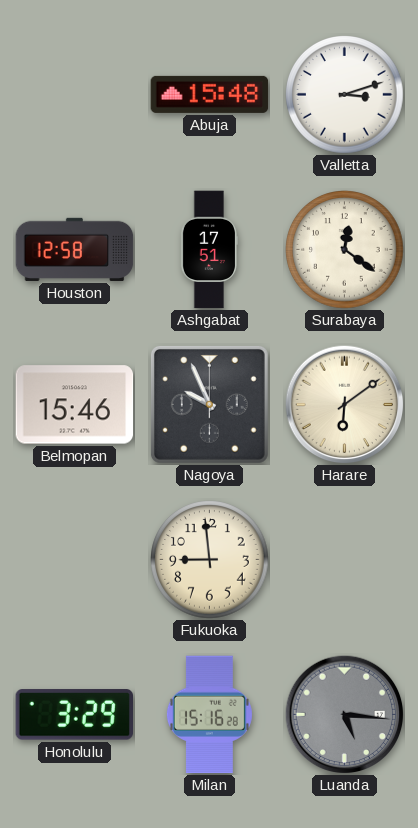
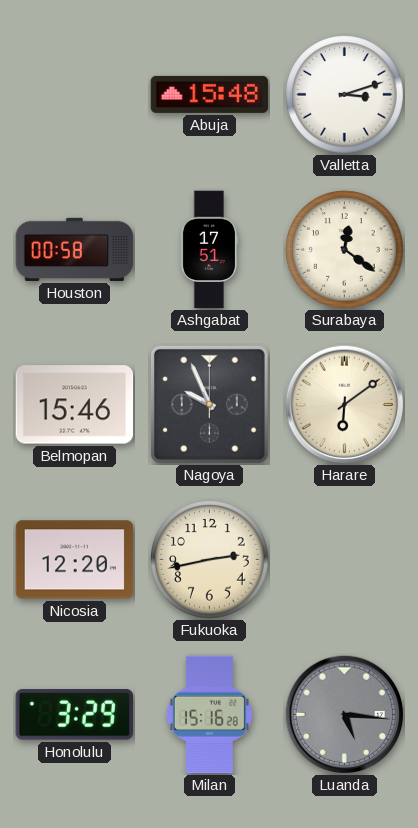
Houston: 12:58 -> 00:58 (75, 249)
Nicosia: none -> 12:20 (75, 560)
Fukuoka: 8:59 -> 2:43 (210, 560)
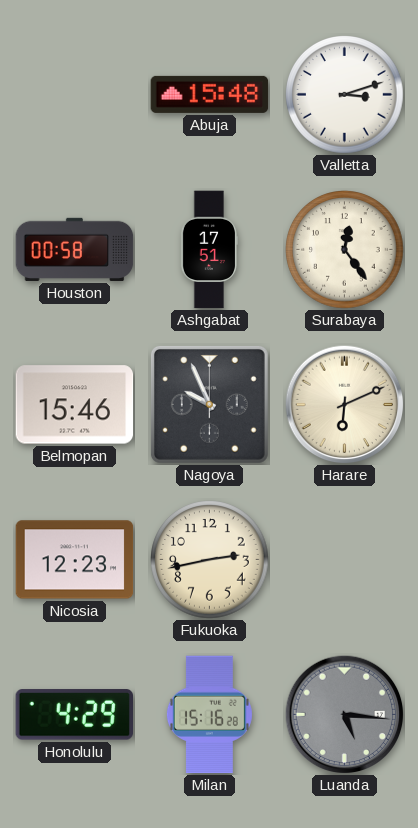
Surabaya: 12:21 -> 12:24 (345, 250)
Harare: 6:09 -> 6:11 (344, 404)
Nicosia: 12:20 -> 12:23 (75, 560)
Honolulu: 3:29 -> 4:29 (74, 715)
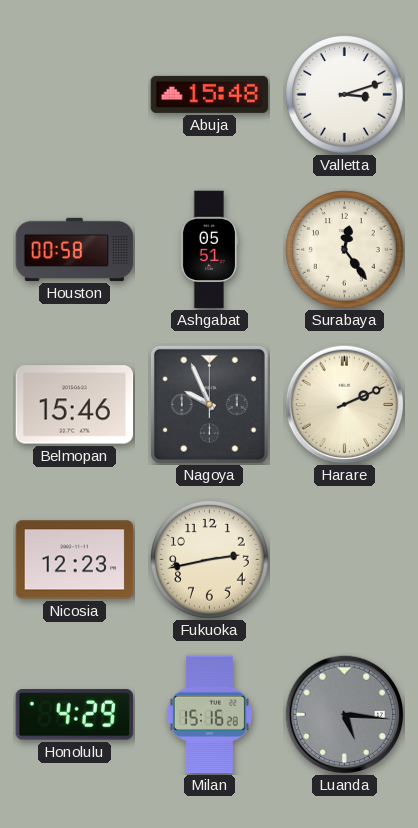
Ashgabat: 17:51 -> 05:51 (209, 250)
Harare: 6:11 -> 2:11 (344, 404)
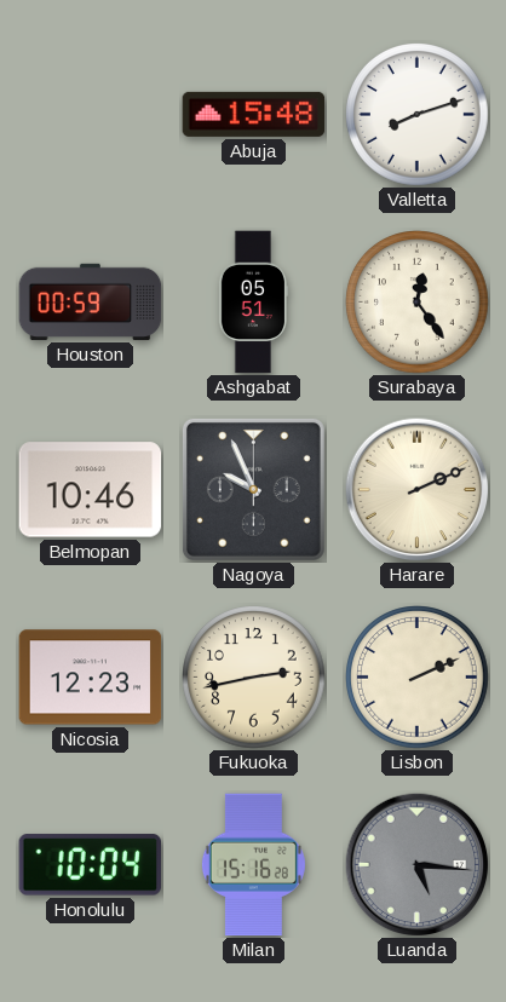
Valletta: 3:12 -> 8:12 (418, 115)
Houston: 00:58 -> 00:59 (91, 301)
Belmopan: 15:46 -> 10:46 (91, 490)
Lisbon: none -> 2:11 (418, 678)
Honolulu: 4:29 -> 10:04 (90, 865)
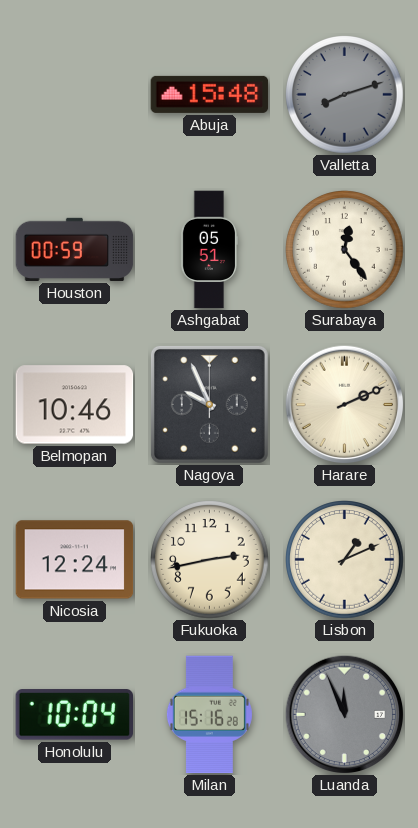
Valletta dial: white -> grey (345, 95)
Nicosia: 12:23 -> 12:24 (75, 560)
Lisbon: 2:11 -> 1:11 (345, 560)
Luanda: 5:16 -> 11:56 (344, 714)
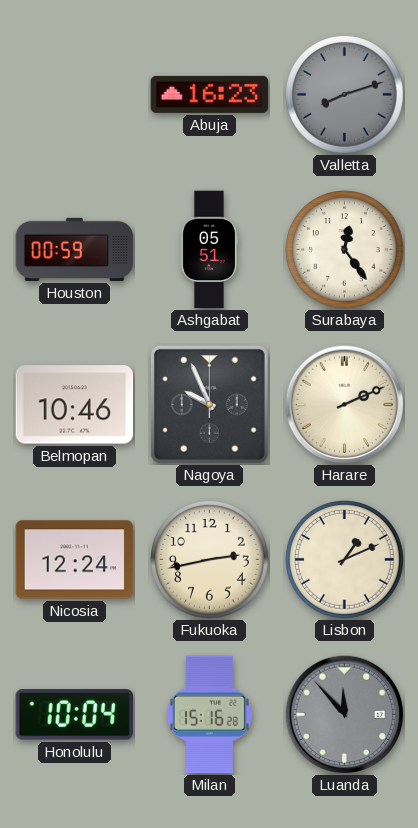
Abuja: 15:48 -> 16:23 (210, 94)
Luanda: 11:56 -> 11:53 (344, 714)
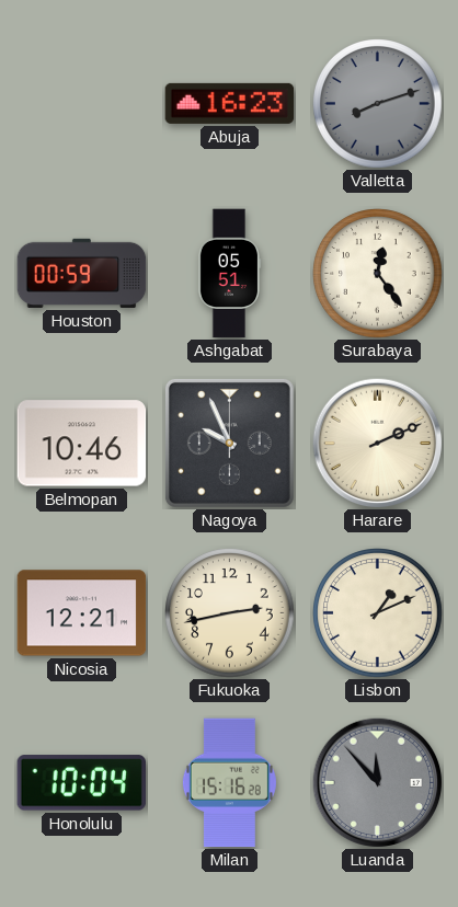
Nicosia: 12:24 -> 12:21 (82, 613)
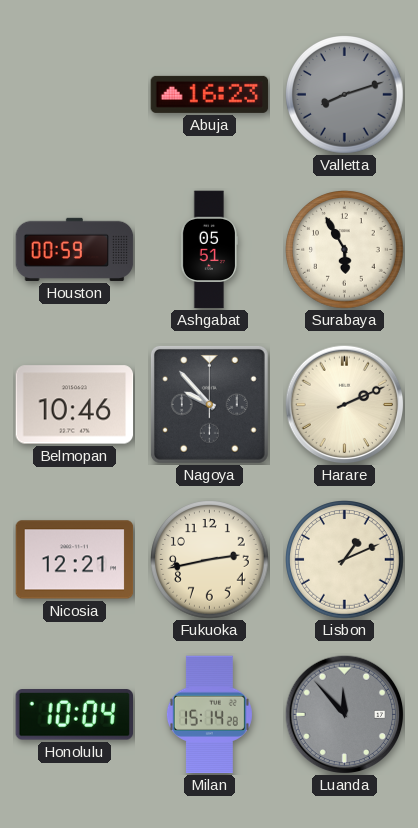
Surabaya: 12:24 -> 5:55 (345, 250)
Nagoya: 9:56 -> 9:53 (209, 404)
Milan: 15:16 -> 15:14 (209, 715)
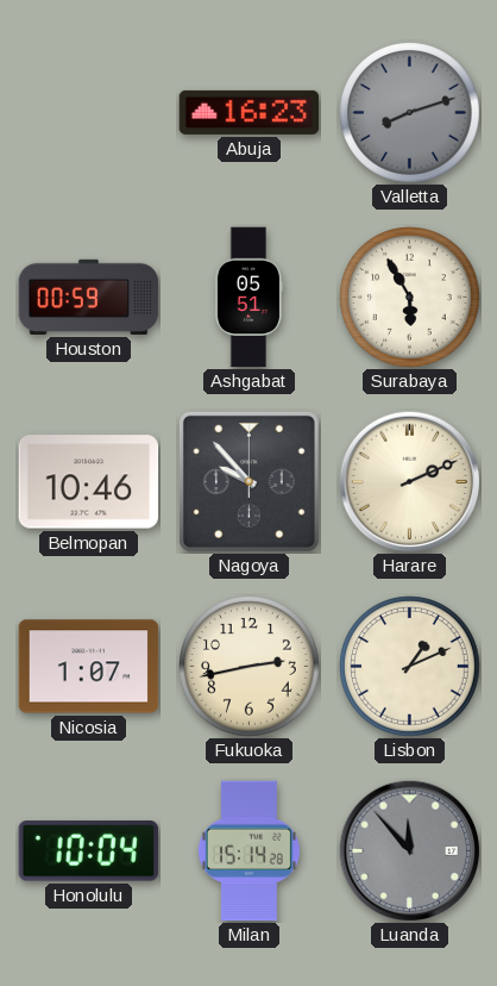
Nicosia: 12:21 -> 1:07 (89, 667)
